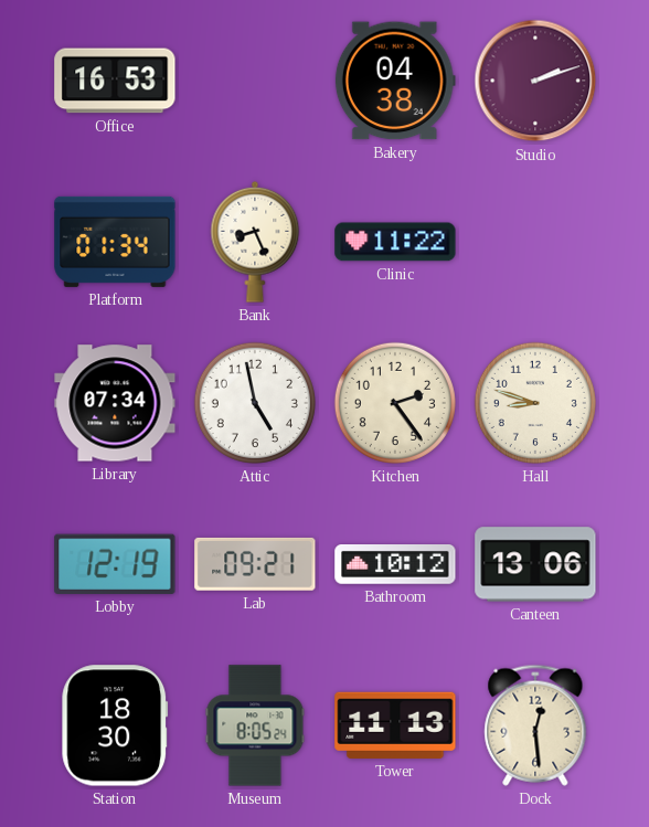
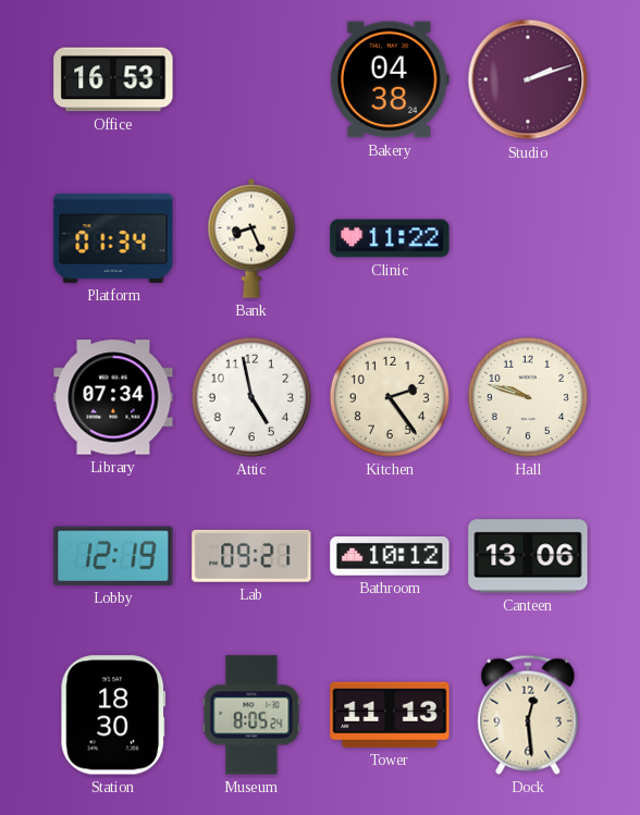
Hall: 8:48 -> 9:48 (528, 397)
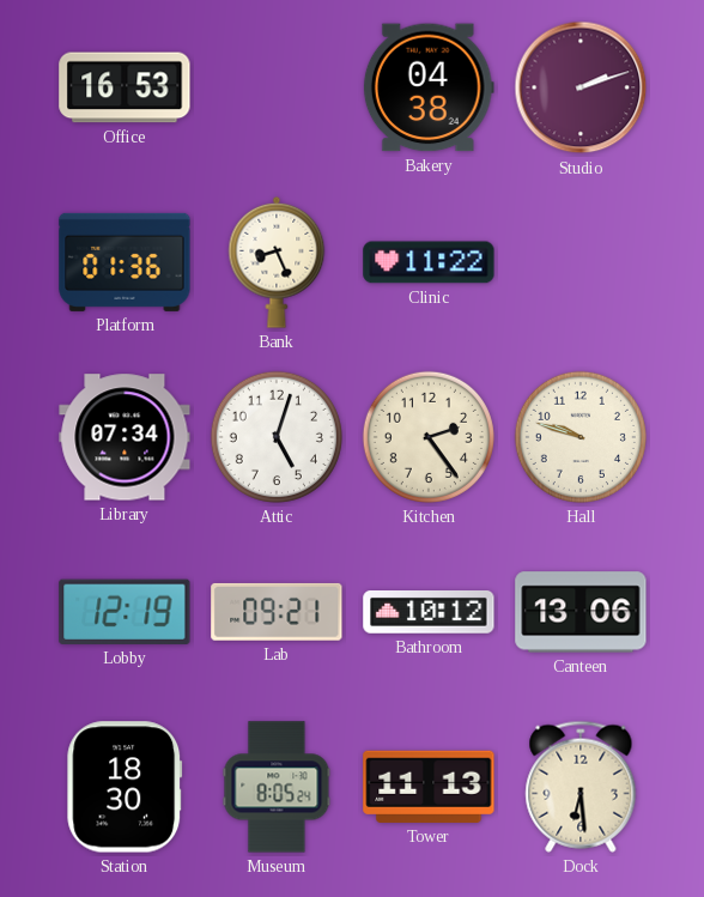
Platform: 01:34 -> 01:36 (125, 262)
Attic: 4:58 -> 5:03 (277, 437)
Dock: 12:29 -> 6:29 (581, 787)
